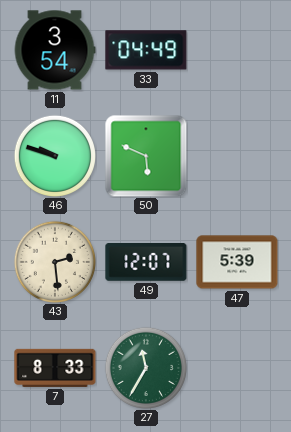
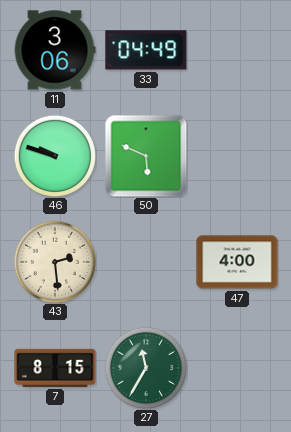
11: 3:54 -> 3:06 (55, 50)
49: 12:07 -> none (146, 263)
47: 5:39 -> 4:00 (237, 262)
7: 8:33 -> 8:15 (55, 368)
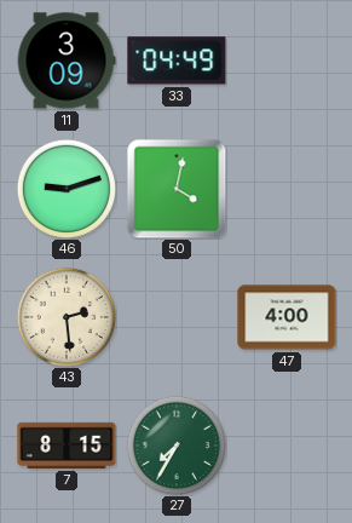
11: 3:06 -> 3:09 (67, 61)
46: 9:48 -> 9:12 (65, 188)
50: 5:49 -> 4:02 (177, 189)
27: 11:35 -> 7:35 (175, 444)
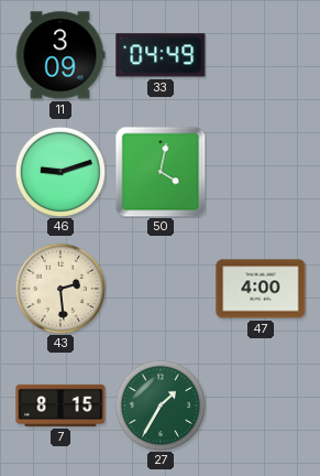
27: 7:35 -> 1:35 (159, 404)
